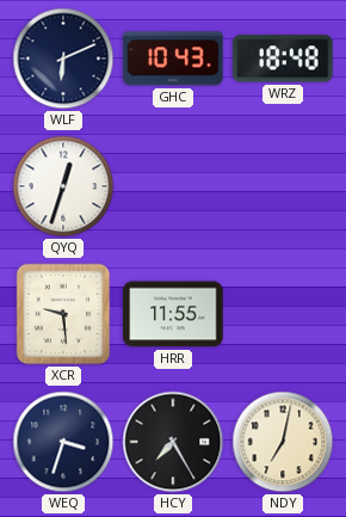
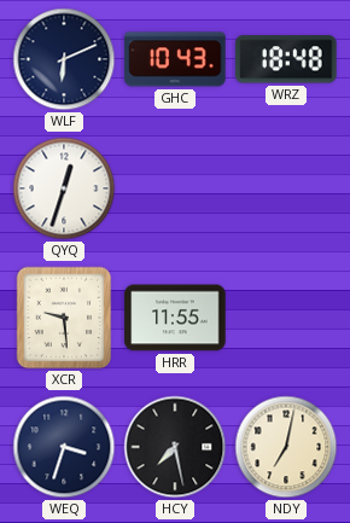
HCY: 7:25 -> 7:28 (175, 447)
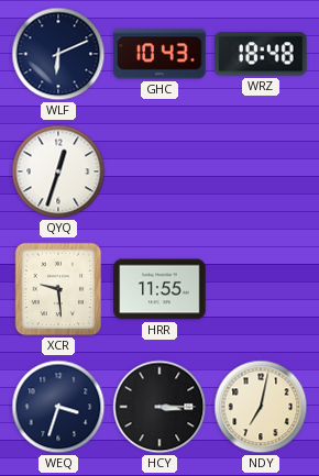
HCY: 7:28 -> 3:15 (159, 407)
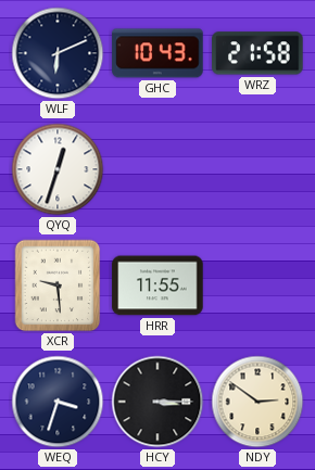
WRZ: 18:48 -> 21:58 (257, 53)
NDY: 7:02 -> 2:51 (257, 402)
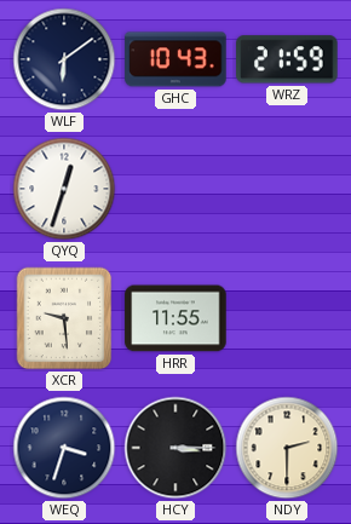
WLF: 6:11 -> 6:09 (64, 59)
WRZ: 21:58 -> 21:59 (287, 59)
NDY: 2:51 -> 2:30 (287, 448)
